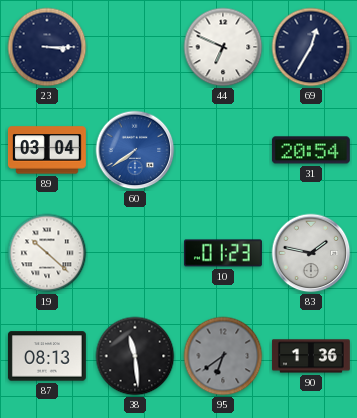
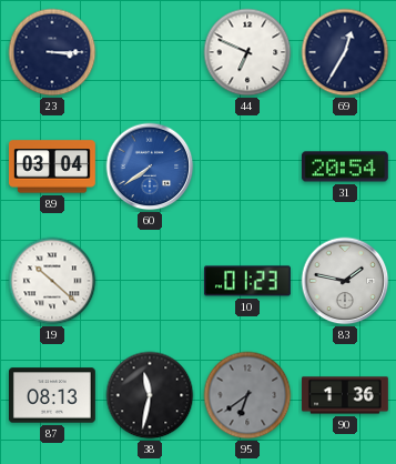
38: 11:29 -> 11:32 (150, 395)
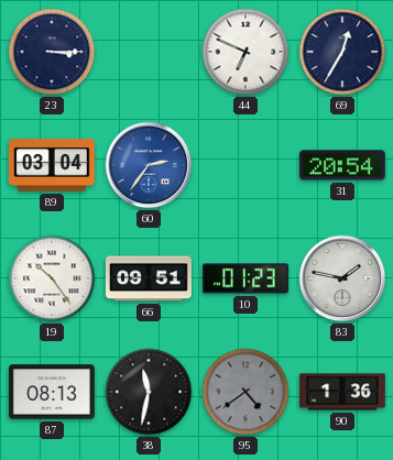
60: 7:39 -> 2:36 (149, 165)
19: 10:22 -> 10:24 (52, 278)
66: none -> 09:51 (150, 278)
95: 6:39 -> 4:39 (245, 392)
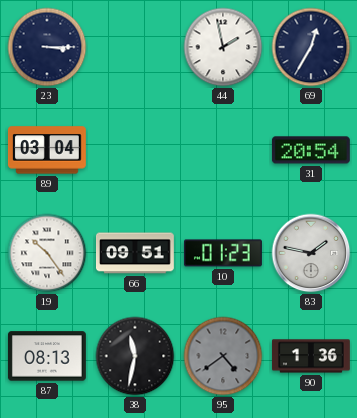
44: 6:49 -> 1:58 (223, 47)
60: 2:36 -> none (149, 165)
